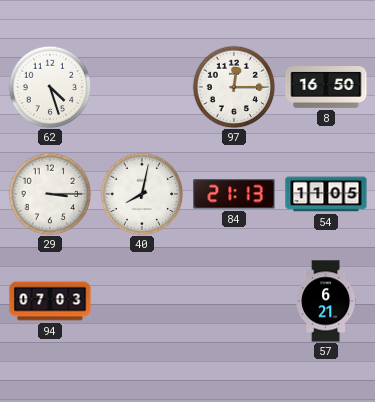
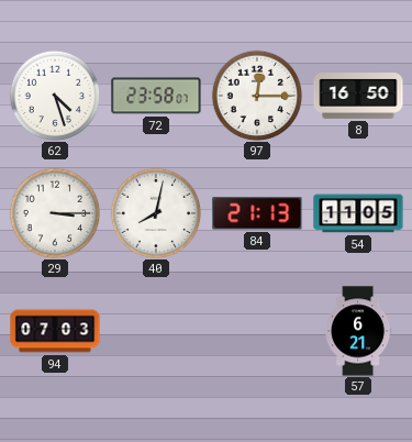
72: none -> 23:58 (156, 96)
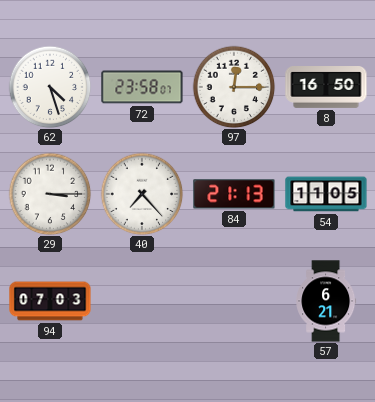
40: 8:02 -> 7:23 (142, 194)
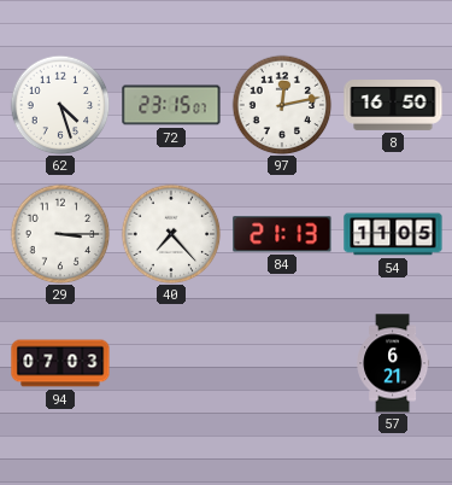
72: 23:58 -> 23:15 (171, 105)
97: 12:15 -> 12:13 (282, 105)
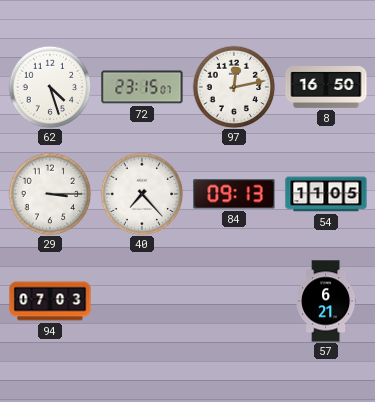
84: 21:13 -> 09:13 (234, 194)
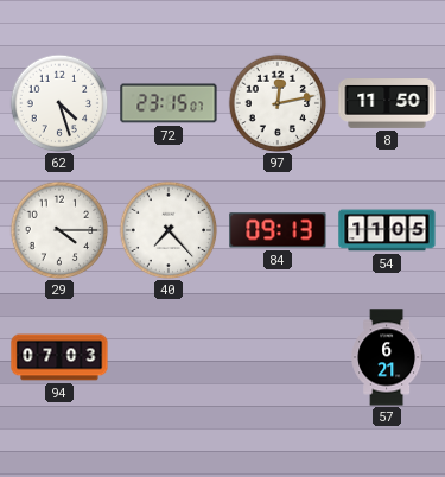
8: 16:50 -> 11:50 (387, 104)
29: 3:15 -> 4:15 (59, 230)
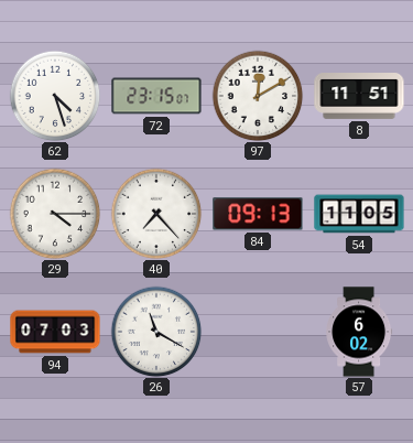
97: 12:13 -> 12:10 (258, 96)
8: 11:50 -> 11:51 (359, 97)
26: none -> 11:20 (156, 332)
57: 6:21 -> 6:02 (359, 332)
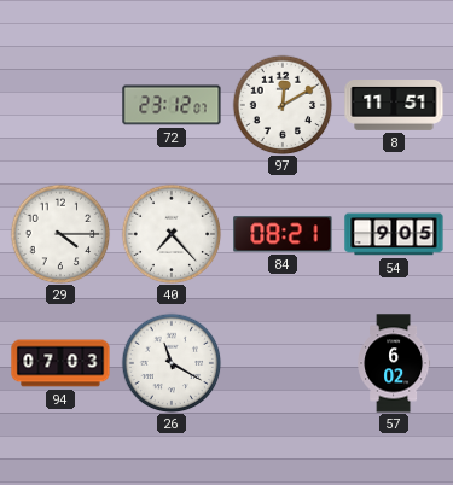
62: 4:27 -> none (55, 96)
72: 23:15 -> 23:12 (172, 105)
84: 09:13 -> 08:21 (283, 234)
54: 11:05 -> 9:05 (394, 234)
